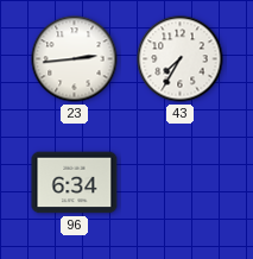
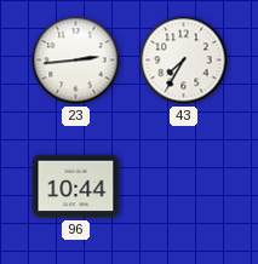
96: 6:34 -> 10:44 (76, 186)
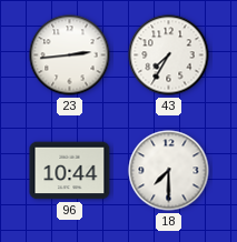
18: none -> 7:30 (169, 171)
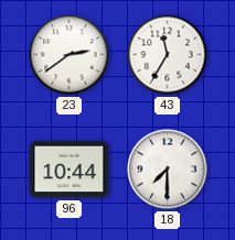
23: 2:44 -> 2:39 (70, 55)
43: 7:35 -> 11:35 (168, 55)
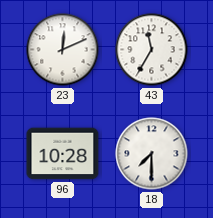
23: 2:39 -> 12:11 (63, 50)
96: 10:44 -> 10:28 (63, 154)
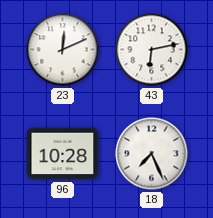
43: 11:35 -> 6:13 (152, 50)
18: 7:30 -> 7:26 (152, 154)
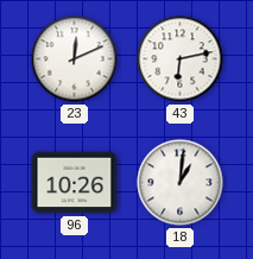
96: 10:28 -> 10:26 (75, 183)
18: 7:26 -> 1:01 (181, 183)
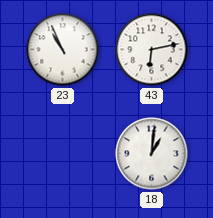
23: 12:11 -> 10:56 (63, 50)
96: 10:26 -> none (75, 183)
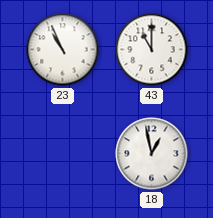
43: 6:13 -> 11:00 (152, 50)
18: 1:01 -> 12:58 (152, 154)
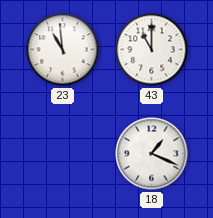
23: 10:56 -> 10:59 (63, 50)
18: 12:58 -> 1:19 (152, 154)
